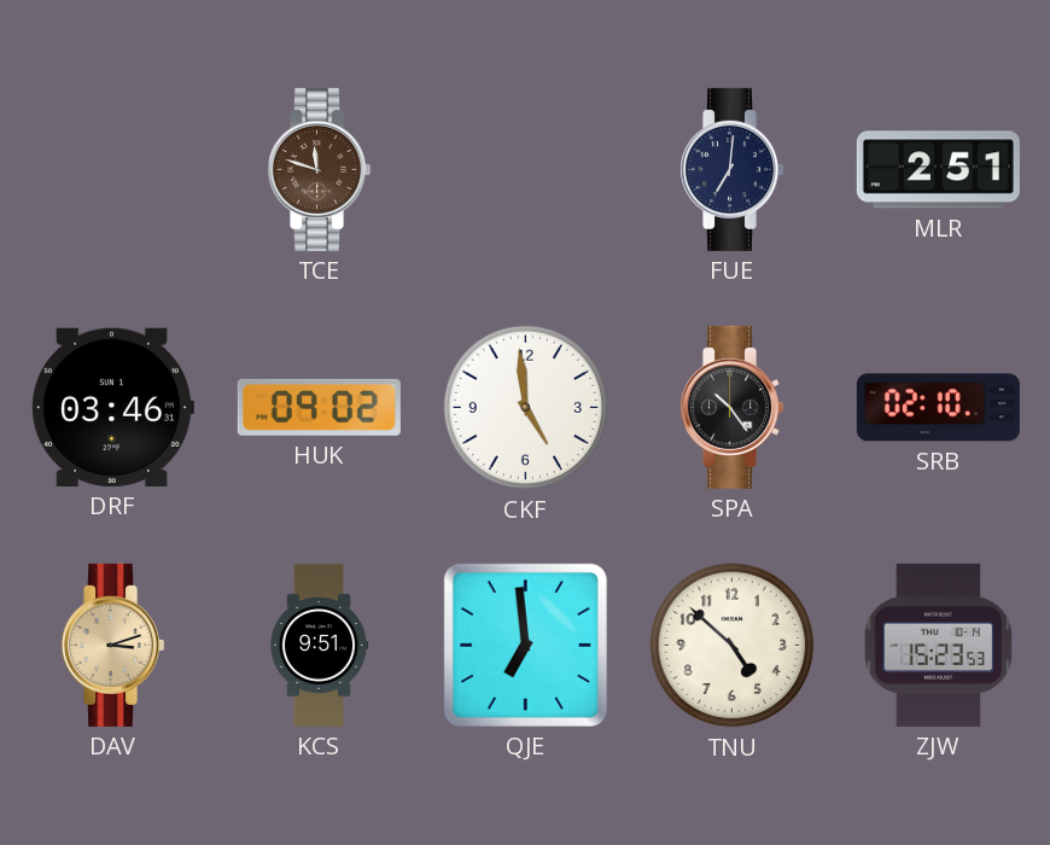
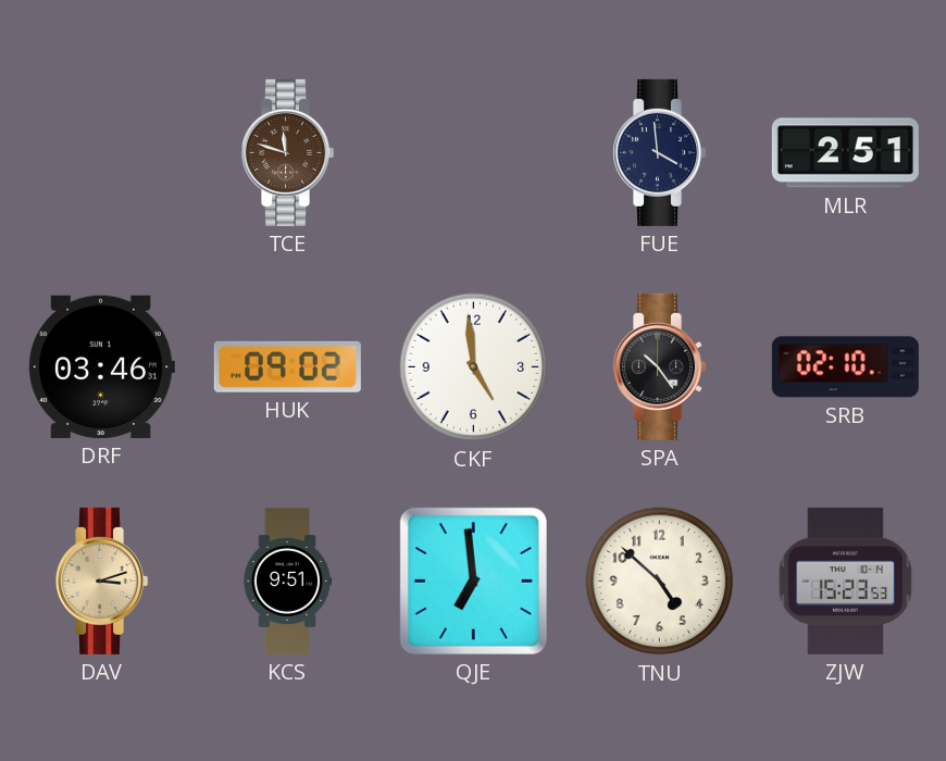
FUE: 7:01 -> 3:59 (660, 152)
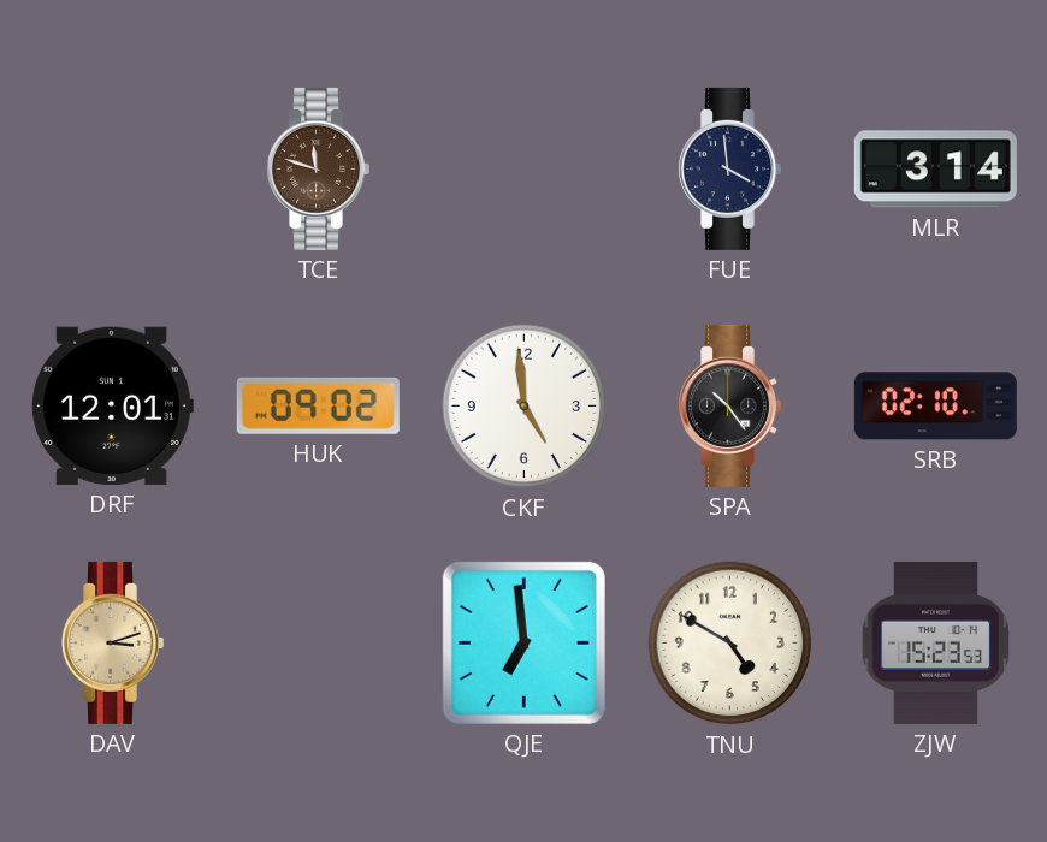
MLR: 2:51 -> 3:14 (935, 170)
DRF: 03:46 -> 12:01 (112, 405)
KCS: 9:51 -> none (287, 581)
TNU: 4:52 -> 4:50 (730, 644)
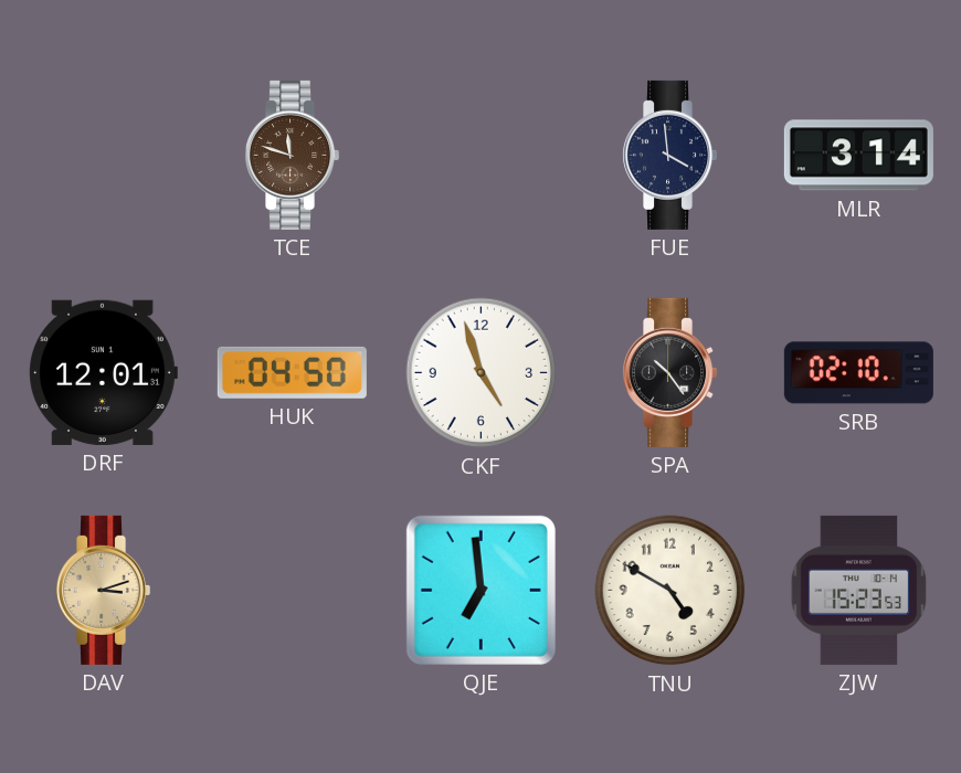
HUK: 09:02 -> 04:50 (292, 372)
CKF: 4:59 -> 4:57 (482, 373)
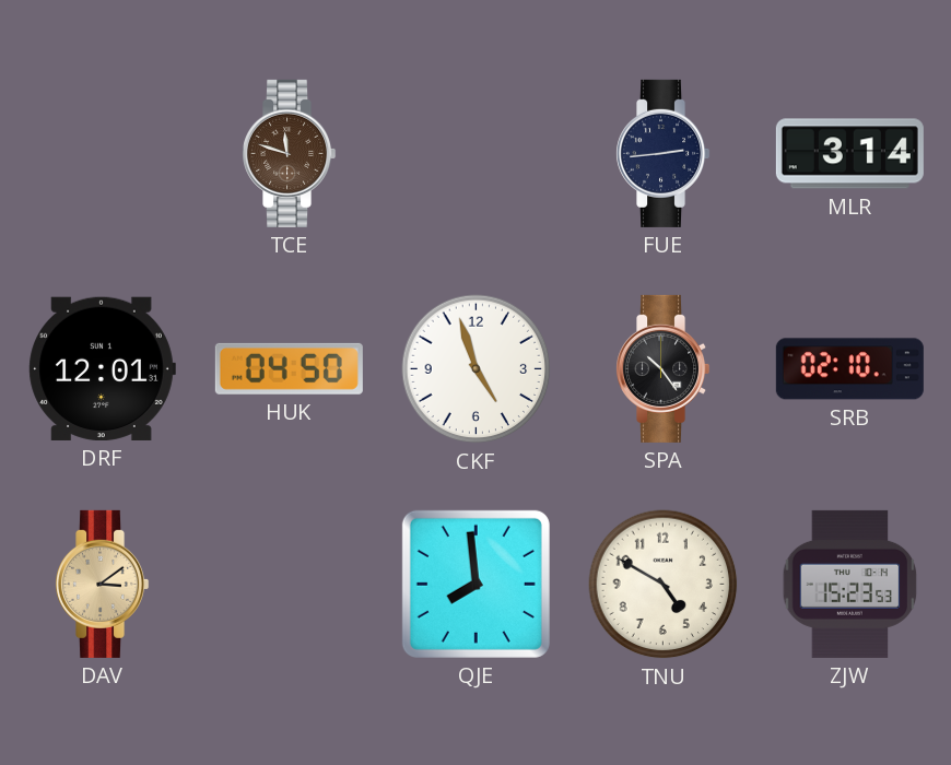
FUE: 3:59 -> 2:44 (664, 153)
DAV: 3:12 -> 3:09 (103, 584)
QJE: 6:59 -> 7:59 (476, 584)
